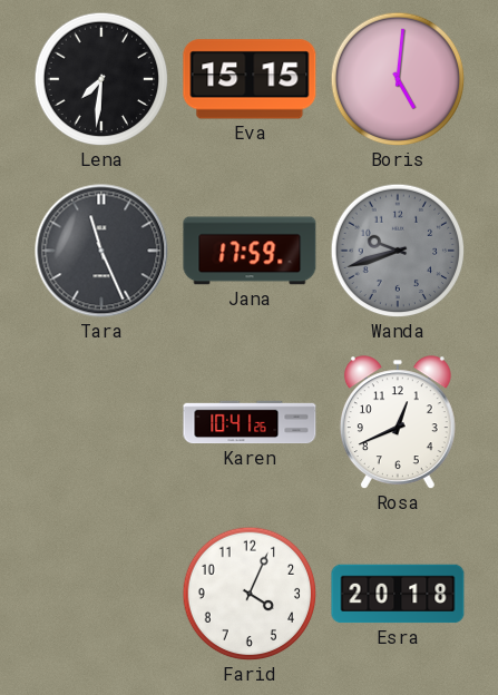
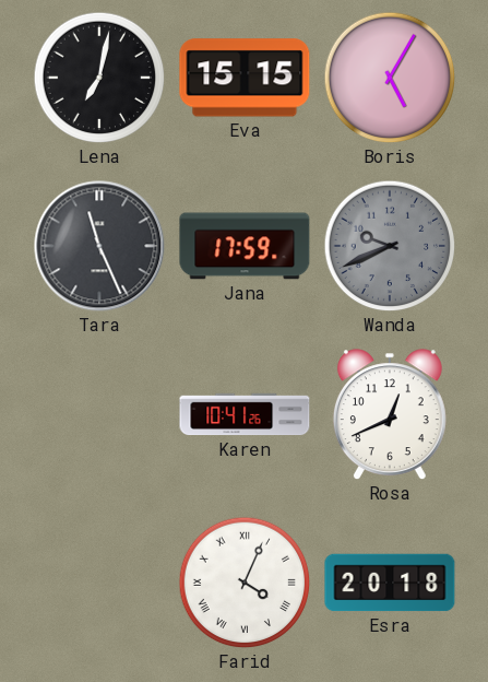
Lena: 7:31 -> 7:02 (99, 78)
Boris: 5:01 -> 5:05 (390, 78)
Wanda: 9:42 -> 9:41 (390, 246)
Farid numerals: Arabic -> Roman (245, 583)
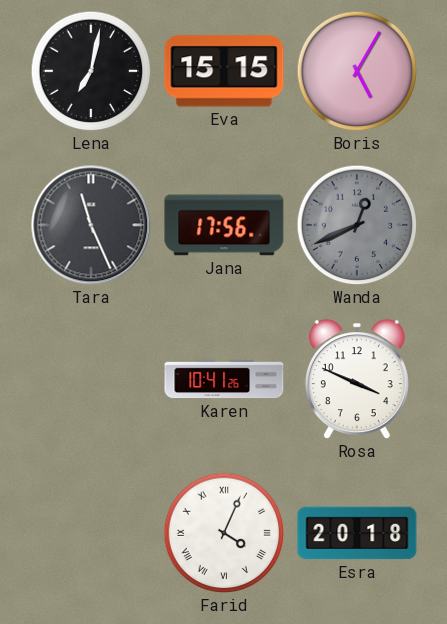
Jana: 17:59 -> 17:56 (224, 225)
Wanda: 9:41 -> 12:41 (357, 225)
Rosa: 12:41 -> 3:49 (357, 380)
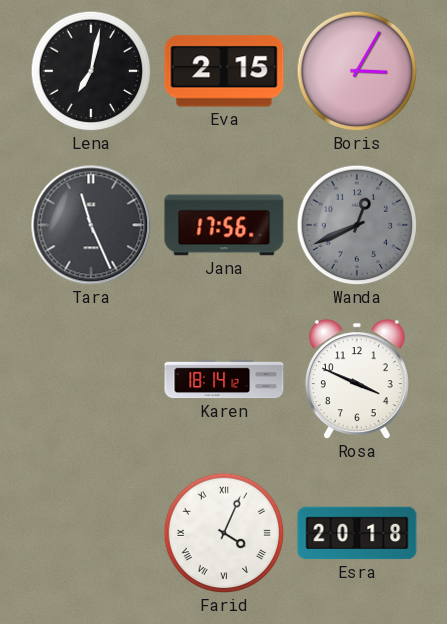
Eva: 15:15 -> 2:15 (224, 71)
Boris: 5:05 -> 3:05 (357, 71)
Karen: 10:41 -> 18:14 (224, 379)
